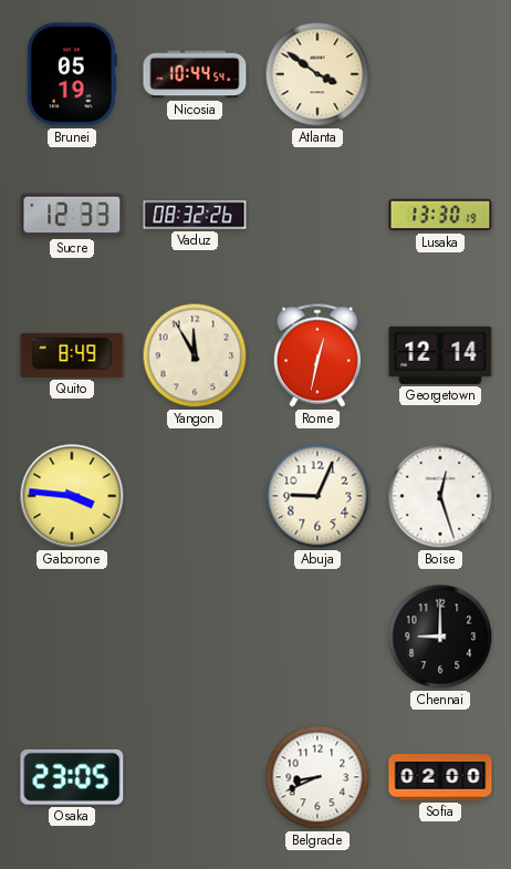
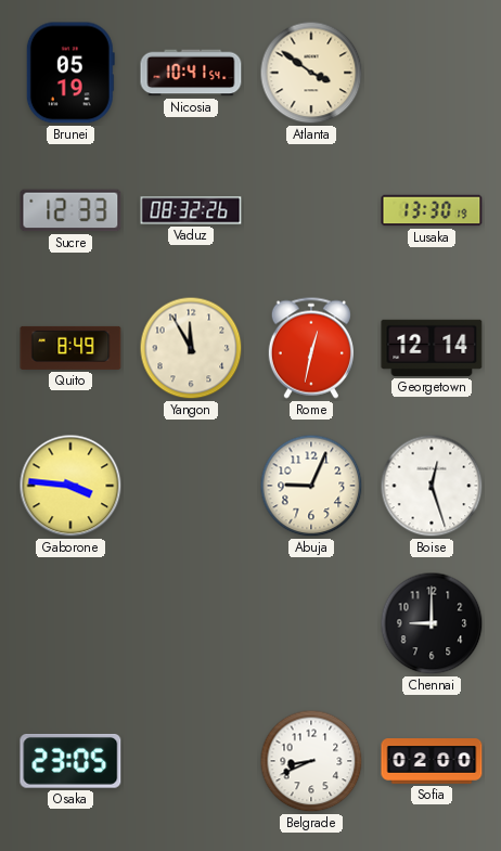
Nicosia: 10:44 -> 10:41 (191, 73)
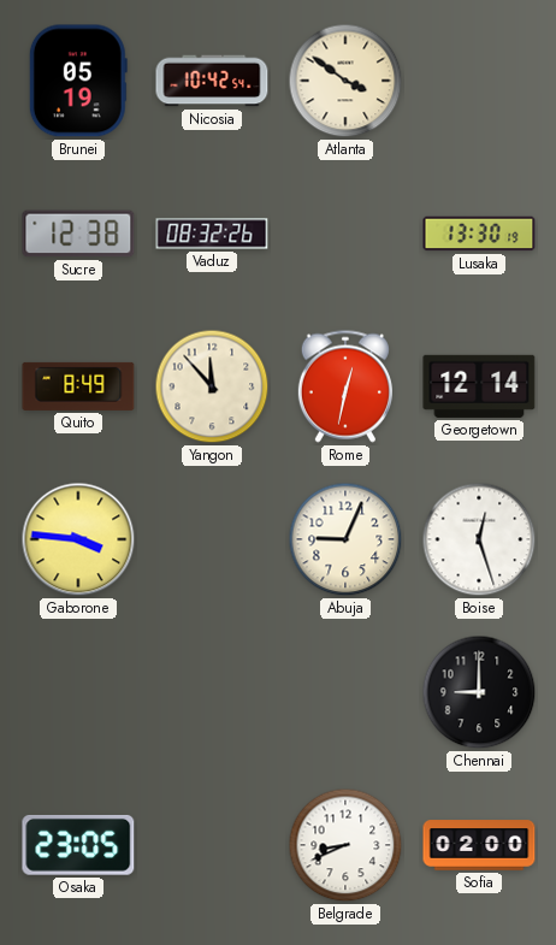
Nicosia: 10:41 -> 10:42 (212, 81)
Sucre: 12:33 -> 12:38 (78, 234)
Yangon: 11:55 -> 11:53 (212, 386)
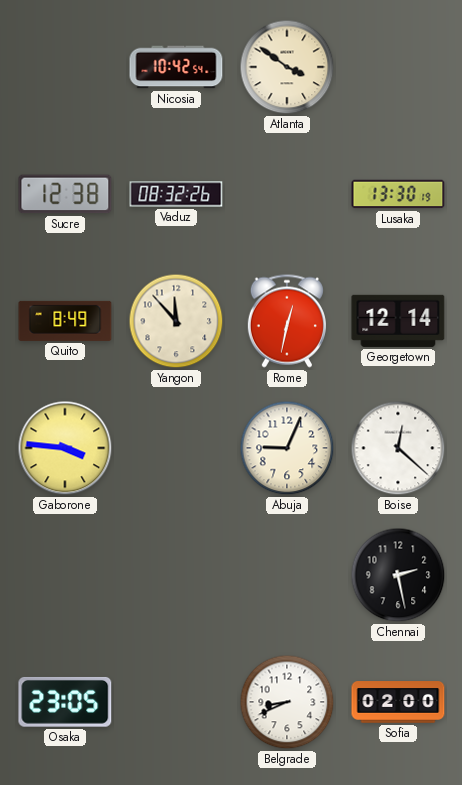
Brunei: 05:19 -> none (78, 81)
Boise: 12:27 -> 12:22 (398, 448)
Chennai: 9:00 -> 2:28 (398, 575)
